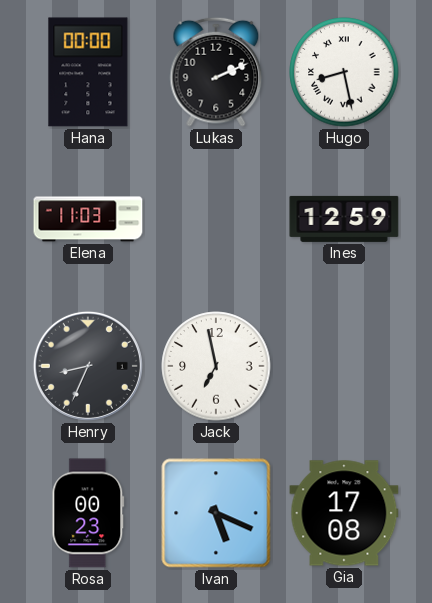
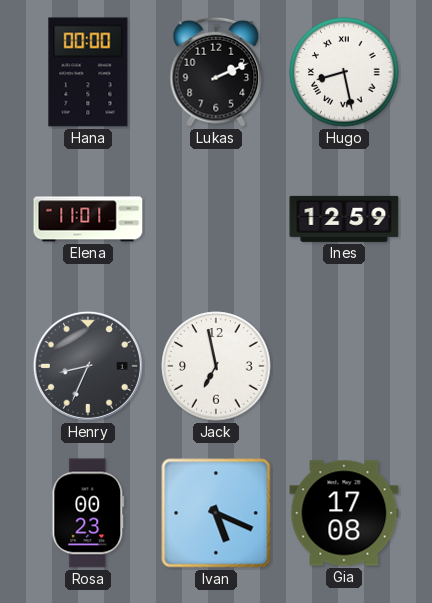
Elena: 11:03 -> 11:01 (88, 219)
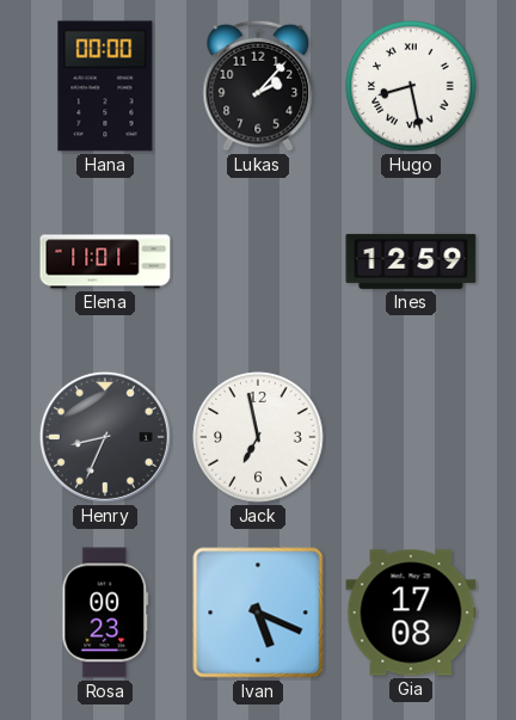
Lukas: 2:11 -> 2:07 (258, 86)
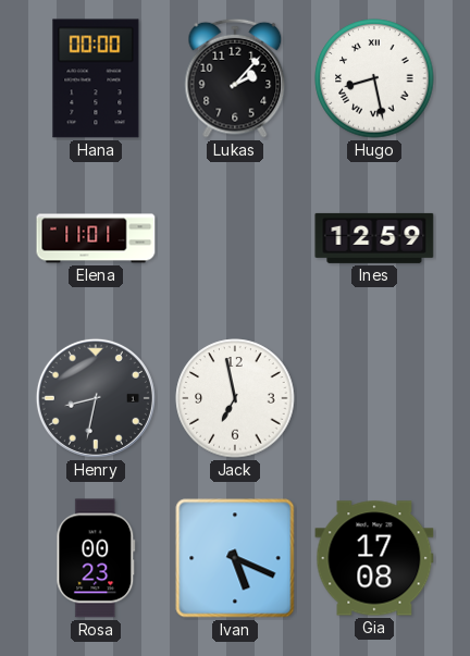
Henry: 8:34 -> 8:32 (96, 398)
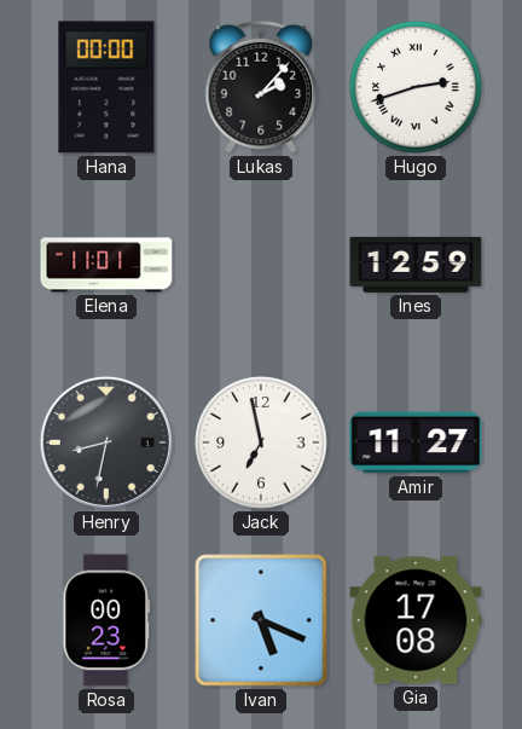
Hugo: 8:28 -> 2:42 (416, 87)
Amir: none -> 11:27 (416, 442)
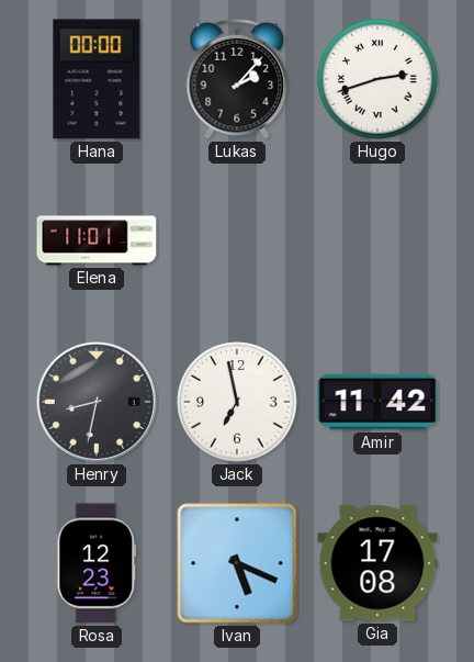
Ines: 12:59 -> none (416, 265)
Amir: 11:27 -> 11:42 (377, 402)
Rosa: 00:23 -> 12:23 (97, 563)
